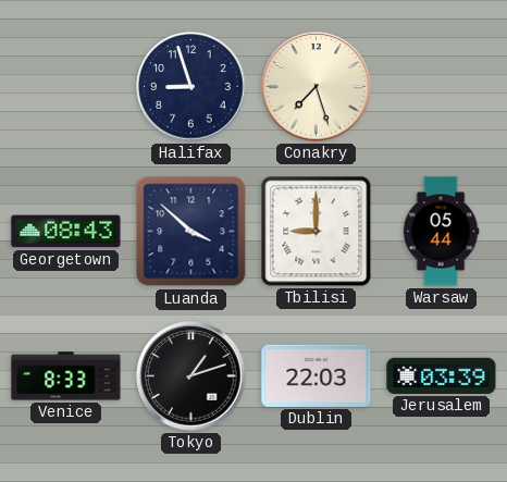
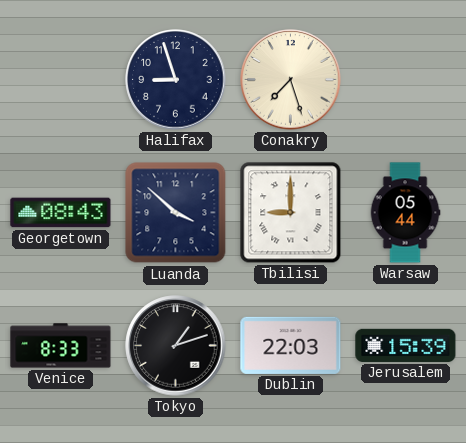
Jerusalem: 03:39 -> 15:39 (406, 345)
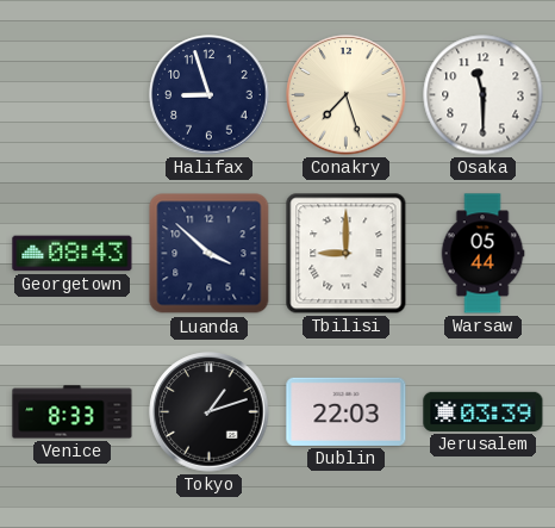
Osaka: none -> 11:30 (484, 95)
Jerusalem: 15:39 -> 03:39 (484, 411)
